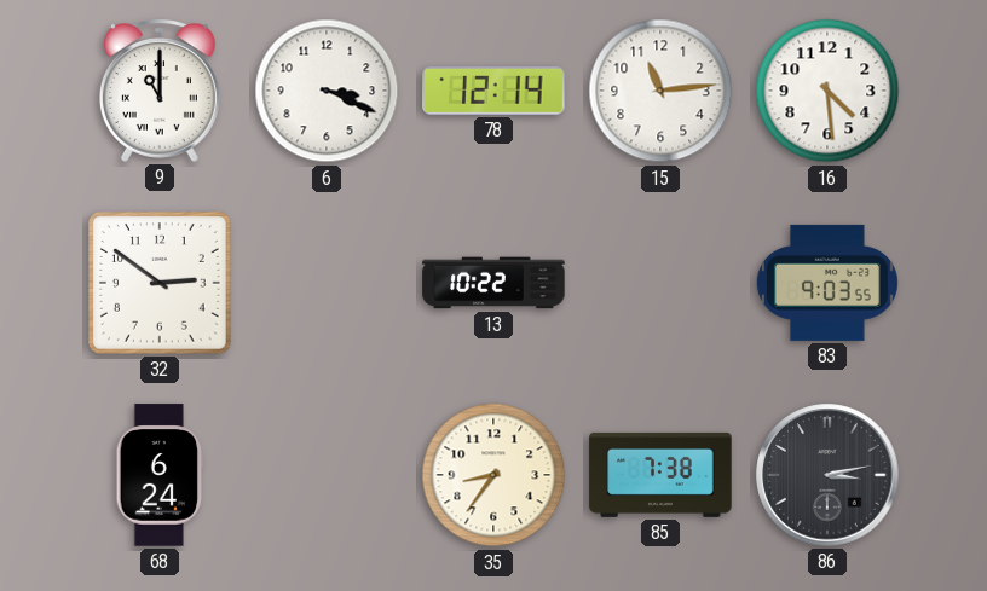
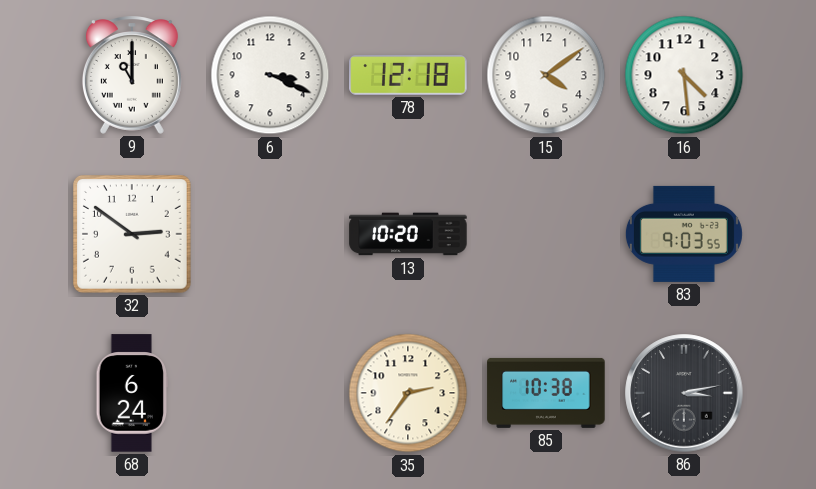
78: 12:14 -> 12:18 (408, 75)
15: 11:14 -> 4:09 (546, 75)
13: 10:22 -> 10:20 (408, 234)
35: 8:36 -> 2:36 (408, 393)
85: 7:38 -> 10:38 (546, 393)
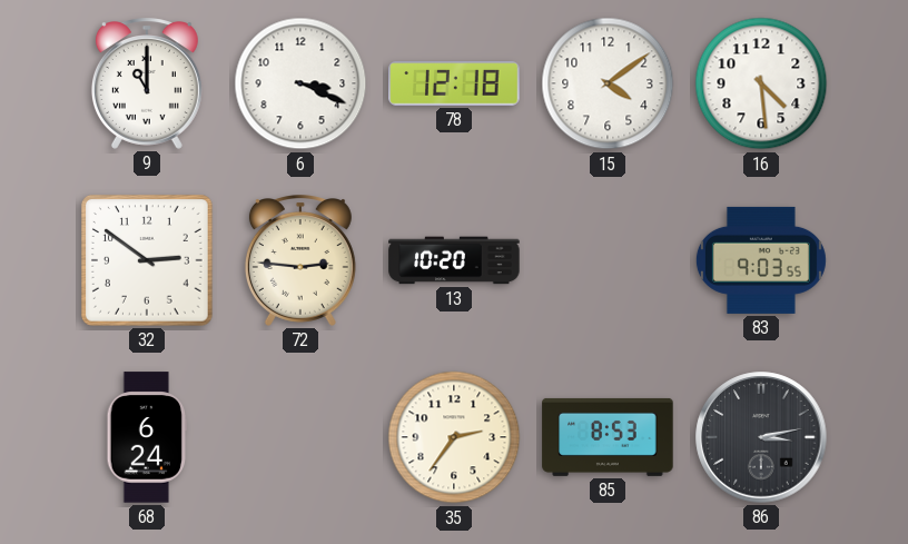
72: none -> 2:46 (300, 260)
85: 10:38 -> 8:53 (608, 437)
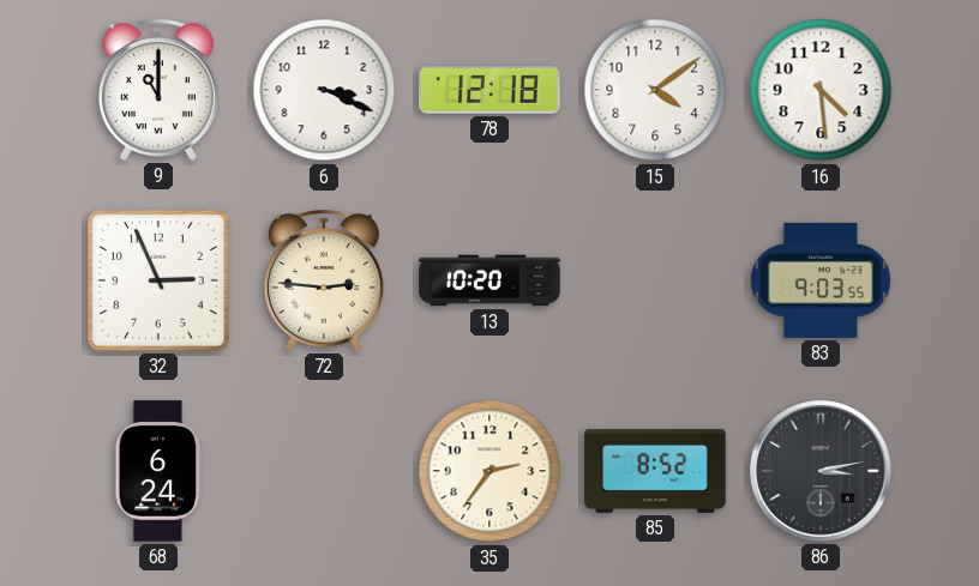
32: 2:51 -> 2:56 (160, 282)
85: 8:53 -> 8:52 (655, 471)
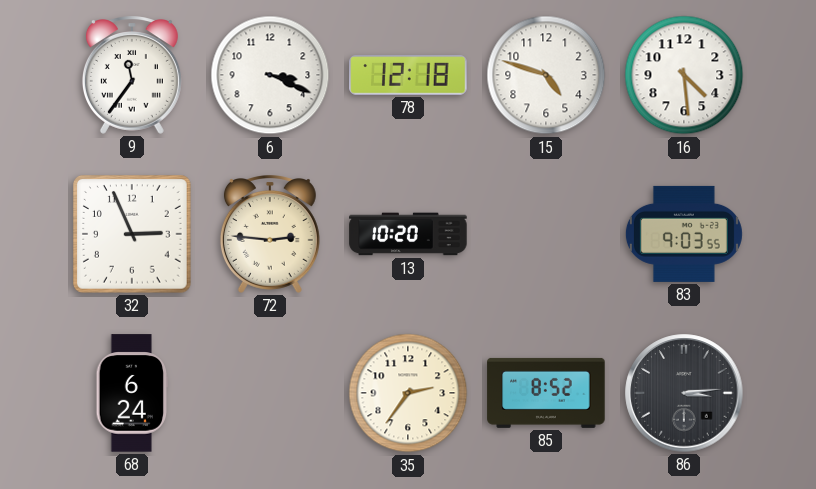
9: 11:00 -> 11:36 (132, 75)
15: 4:09 -> 4:48 (546, 75)
86: 3:13 -> 3:14 (684, 393)
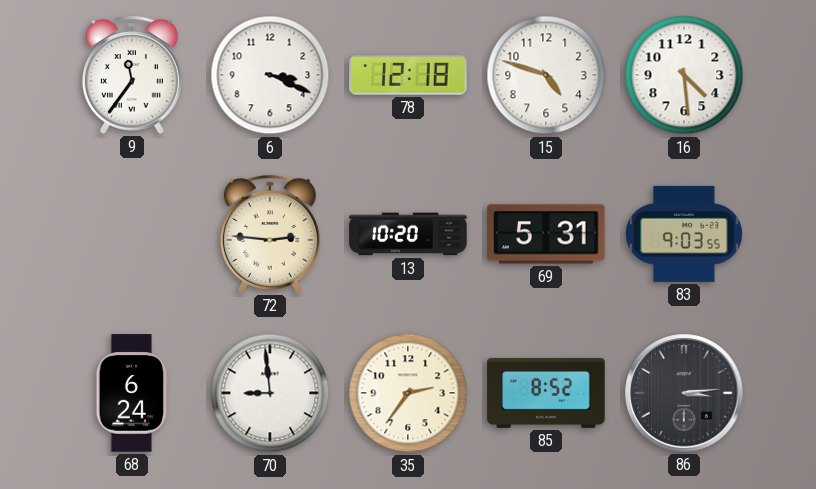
32: 2:56 -> none (133, 235)
69: none -> 5:31 (546, 234)
70: none -> 8:59 (270, 393)
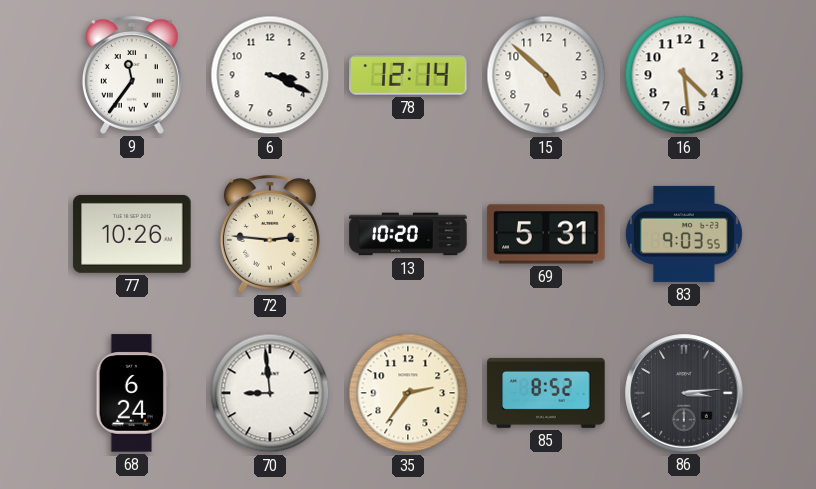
78: 12:18 -> 12:14 (408, 75)
15: 4:48 -> 4:52 (546, 75)
77: none -> 10:26 (132, 234)
